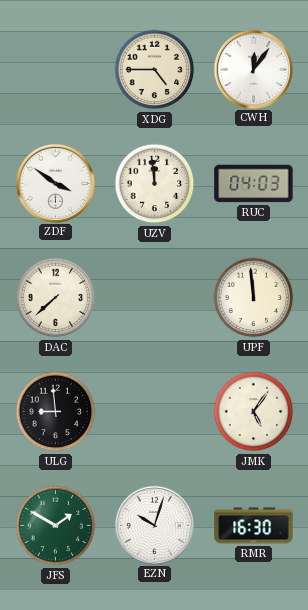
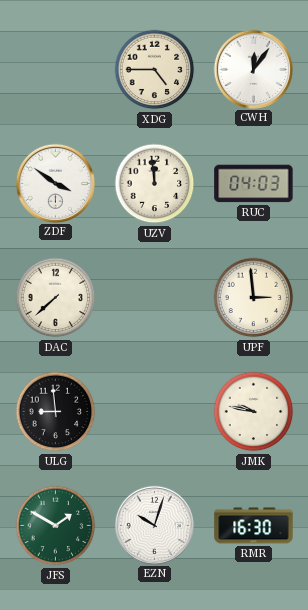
UPF: 11:59 -> 2:59 (254, 298)
JMK: 5:06 -> 9:47 (254, 412)
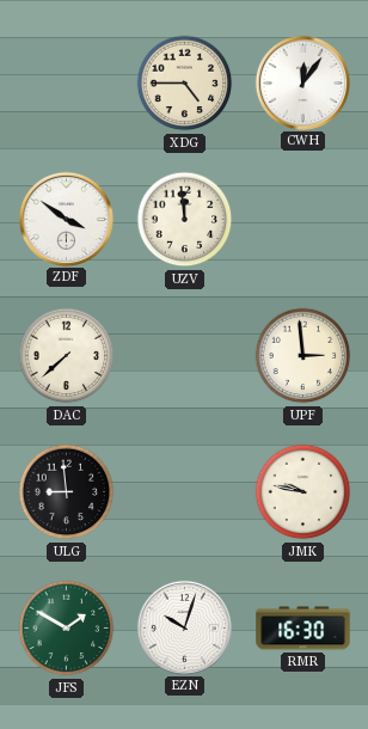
RUC: 04:03 -> none (254, 184)
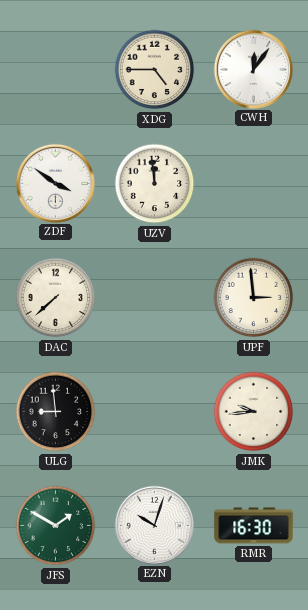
JMK: 9:47 -> 9:44 (254, 412)
